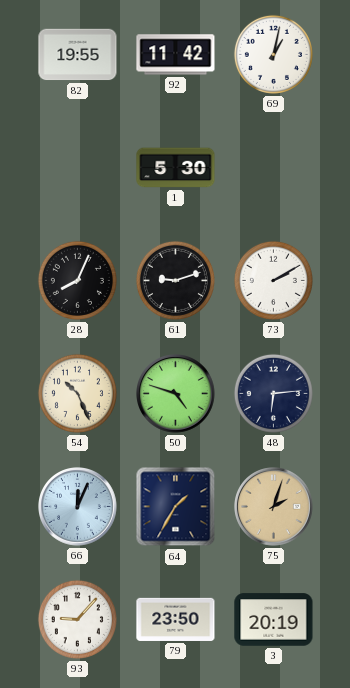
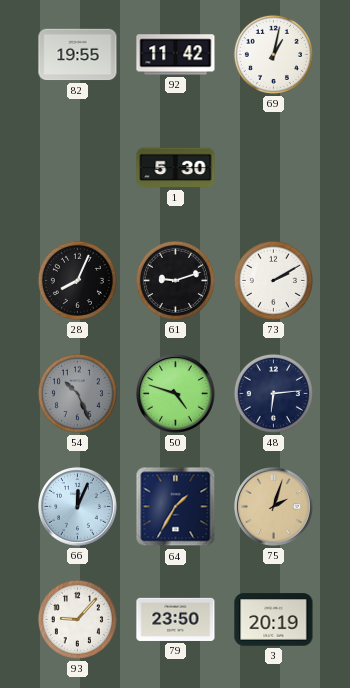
54 dial: cream -> grey (77, 393)
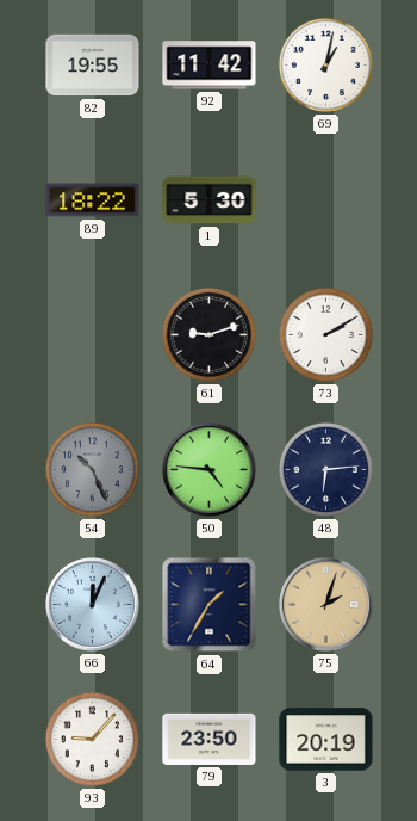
89: none -> 18:22 (93, 200)
28: 8:04 -> none (77, 280)
50: 4:48 -> 4:46 (210, 470)
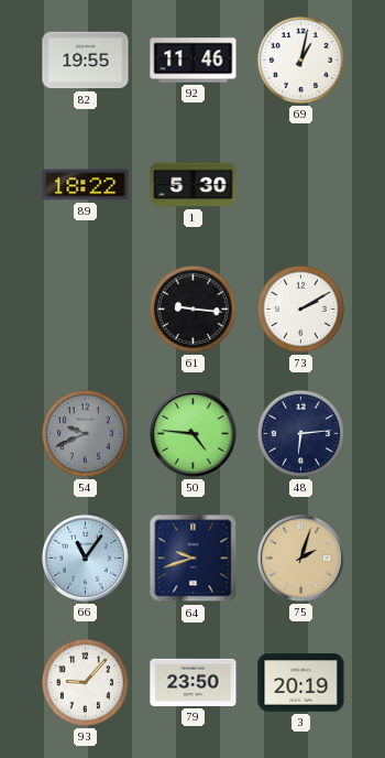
92: 11:42 -> 11:46 (194, 61)
61: 9:12 -> 9:16 (193, 308)
54: 10:26 -> 9:41 (85, 433)
66: 12:04 -> 11:06 (86, 559)
64: 1:35 -> 9:42 (194, 559)
